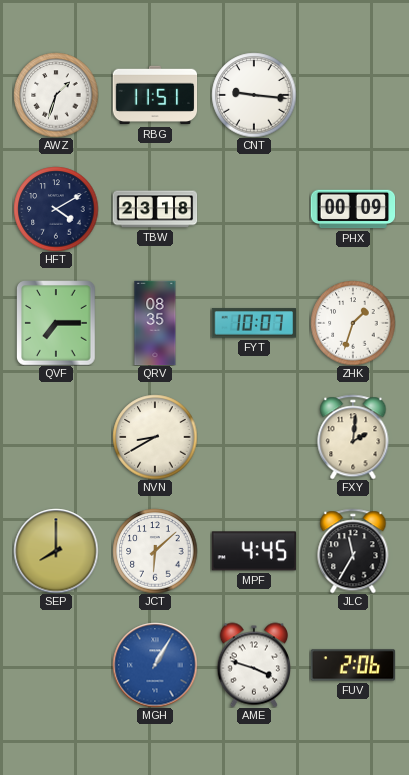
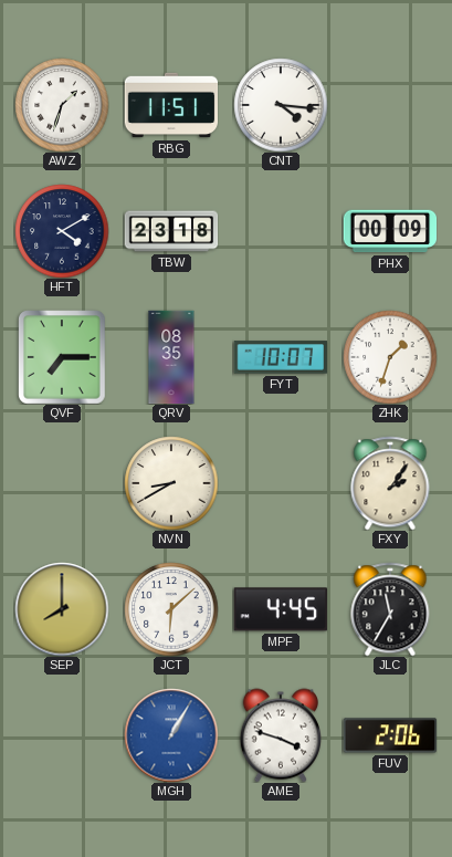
CNT: 9:16 -> 4:16 (281, 105)
FXY: 2:01 -> 2:06 (390, 483)
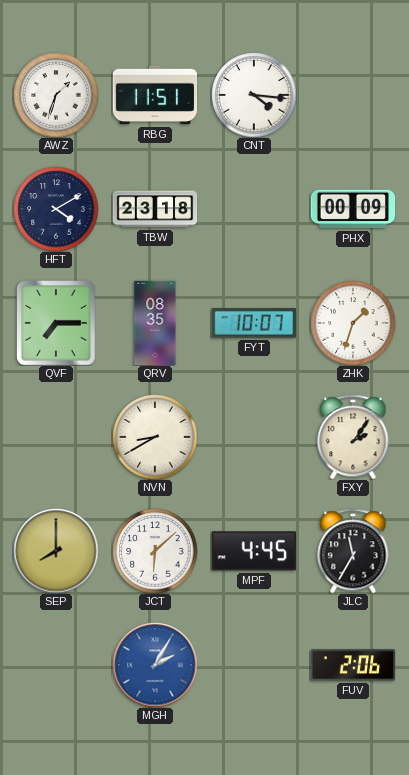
MGH: 1:05 -> 2:05 (155, 665)
AME: 3:48 -> none (280, 735)
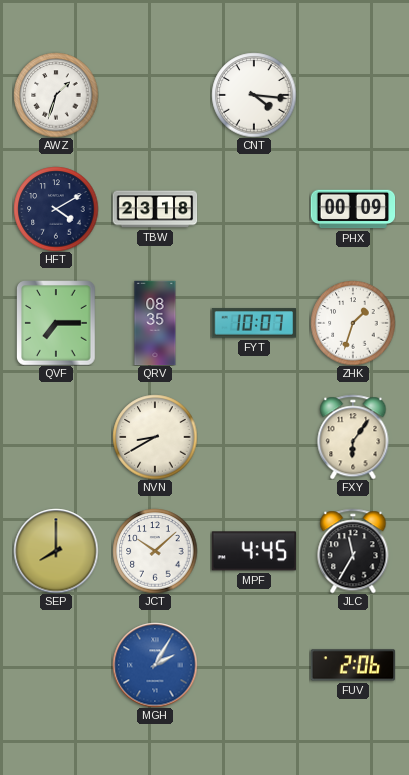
RBG: 11:51 -> none (155, 95)
FXY: 2:06 -> 6:06 (353, 437)
JCT: 6:08 -> 10:08 (155, 551)
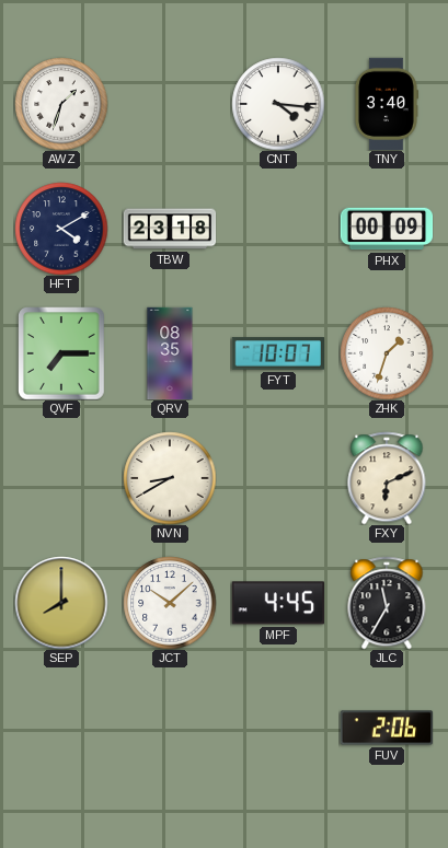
TNY: none -> 3:40 (387, 104)
FXY: 6:06 -> 6:11 (387, 478)
MGH: 2:05 -> none (155, 665)
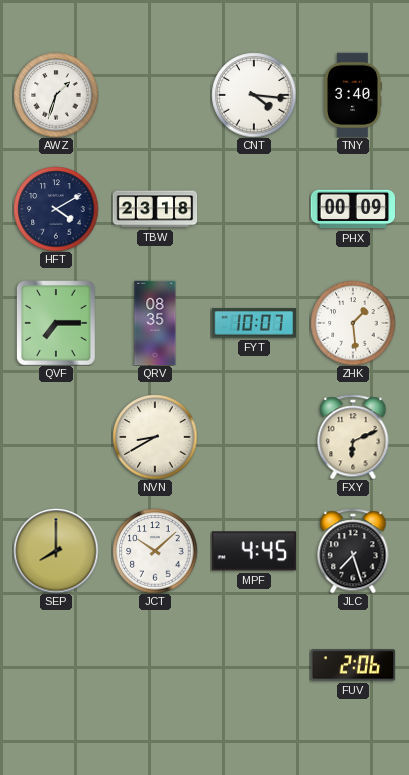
ZHK: 1:33 -> 1:29 (353, 323)
JLC: 11:35 -> 7:27 (353, 551)
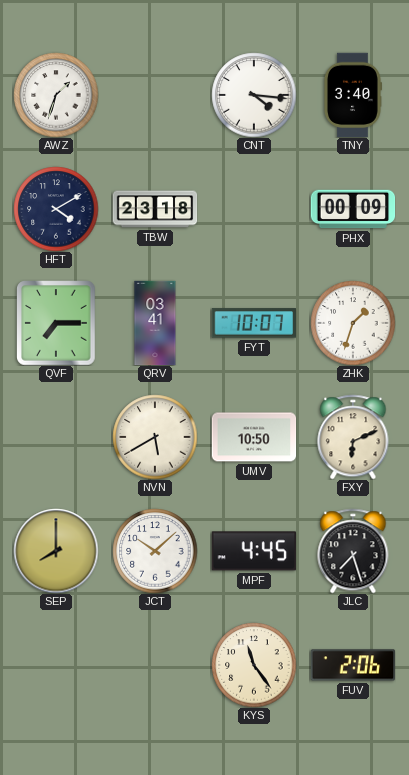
QRV: 08:35 -> 03:41 (155, 323)
ZHK: 1:29 -> 1:33 (353, 323)
NVN: 8:40 -> 5:40 (155, 437)
UMV: none -> 10:50 (254, 437)
KYS: none -> 11:24 (254, 665)
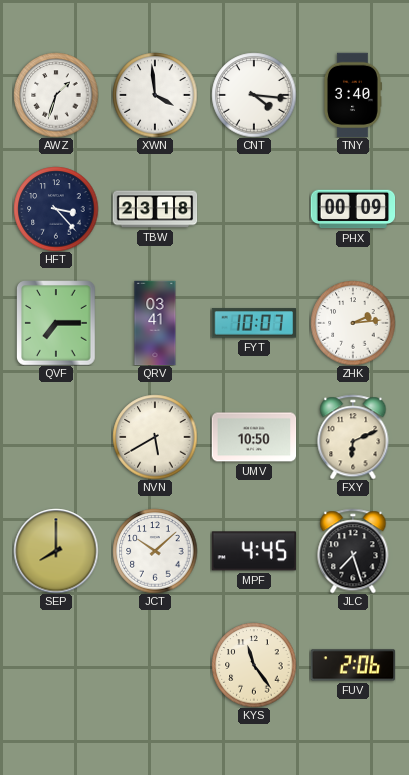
XWN: none -> 3:59 (155, 95)
HFT: 4:10 -> 3:23 (56, 209)
ZHK: 1:33 -> 2:14 (353, 323)
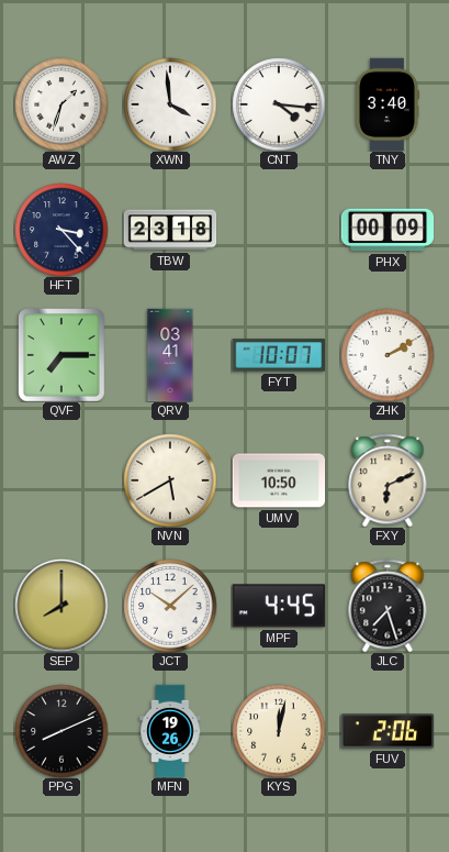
ZHK: 2:14 -> 2:10 (388, 355)
PPG: none -> 8:11 (61, 731)
MFN: none -> 19:26 (170, 731)
KYS: 11:24 -> 12:02 (279, 731)
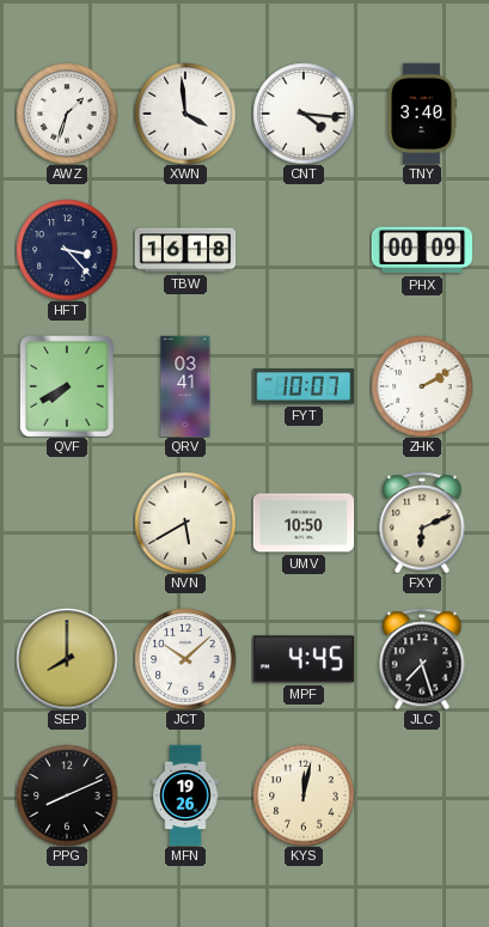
TBW: 23:18 -> 16:18 (185, 250)
QVF: 7:15 -> 7:40 (68, 386)
FUV: 2:06 -> none (388, 731)
